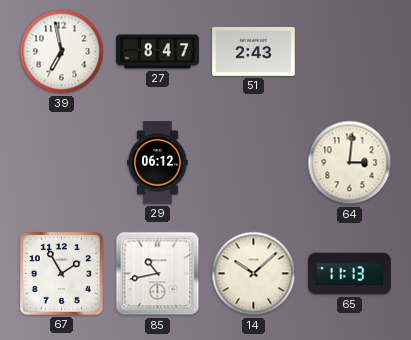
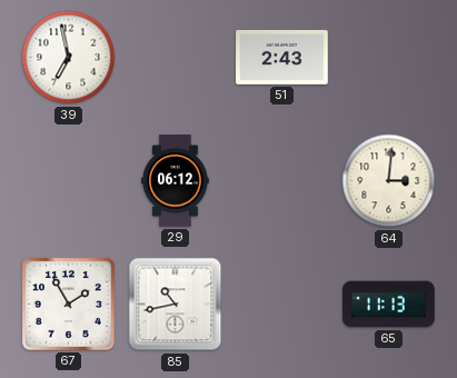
27: 8:47 -> none (158, 52)
14: 10:08 -> none (254, 274)
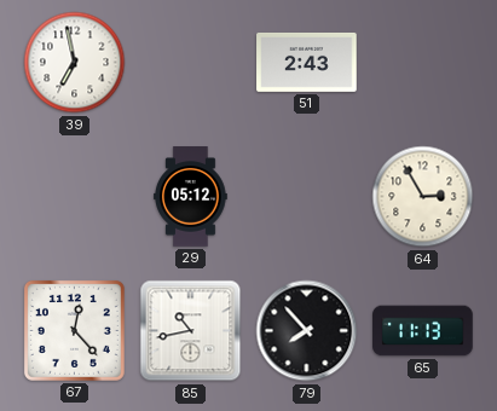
29: 06:12 -> 05:12 (191, 197)
64: 3:01 -> 2:55 (423, 197)
67: 1:55 -> 12:23 (74, 330)
79: none -> 7:53 (307, 331)
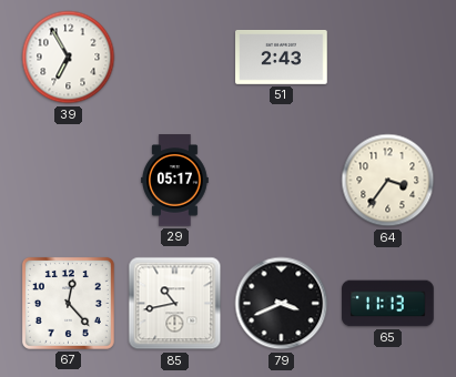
39: 6:58 -> 6:55 (69, 58)
29: 05:12 -> 05:17 (175, 181)
64: 2:55 -> 3:36 (388, 181)
79: 7:53 -> 3:41 (282, 304)
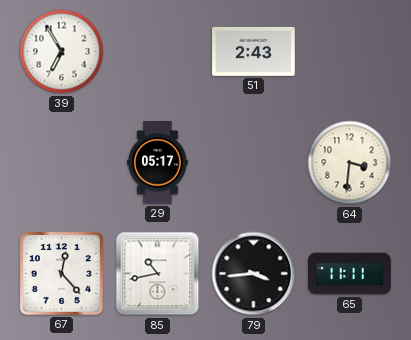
64: 3:36 -> 3:31 (350, 163)
79: 3:41 -> 3:44 (254, 274)
65: 11:13 -> 11:11 (350, 274)
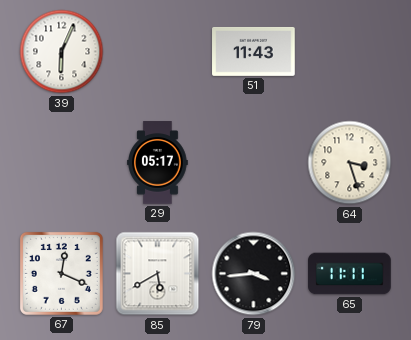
39: 6:55 -> 6:04 (62, 52)
51: 2:43 -> 11:43 (254, 51)
64: 3:31 -> 3:27 (350, 163)
67: 12:23 -> 12:19 (61, 273)
85: 10:43 -> 5:40 (158, 274)
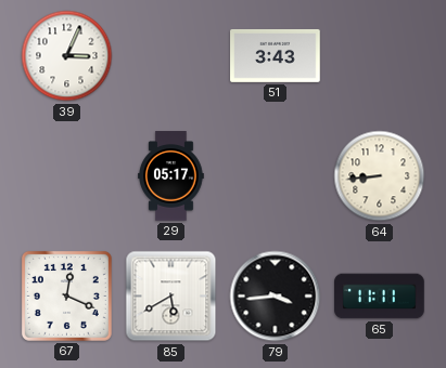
39: 6:04 -> 3:04 (67, 56)
51: 11:43 -> 3:43 (276, 55)
64: 3:27 -> 8:44 (380, 176)
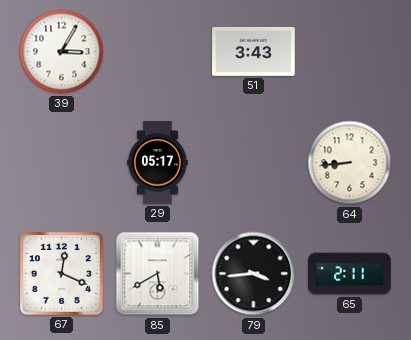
39: 3:04 -> 3:05 (62, 52)
65: 11:11 -> 2:11 (350, 274)
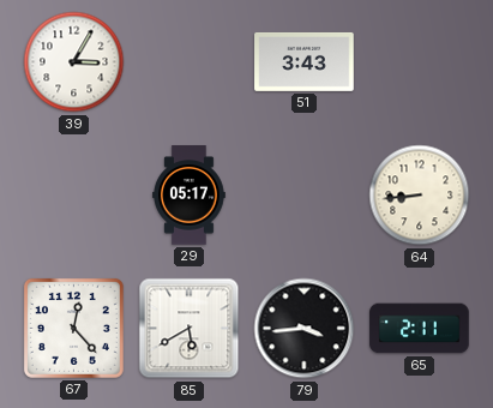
67: 12:19 -> 12:23 (73, 328)
